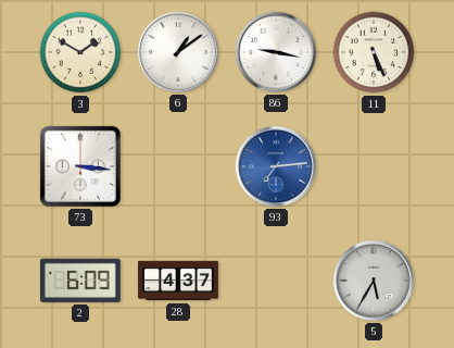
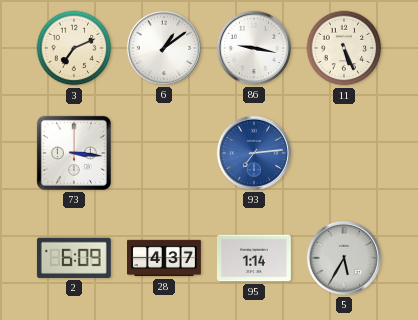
3: 1:50 -> 7:11 (74, 48)
95: none -> 1:14 (254, 258)
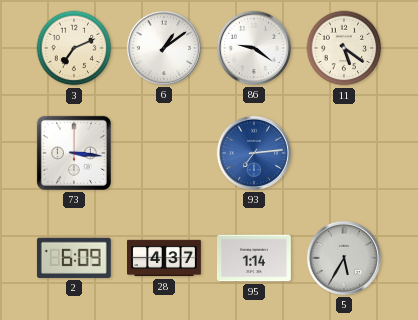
86: 9:17 -> 9:21 (254, 48)
11: 5:26 -> 5:21 (344, 48)
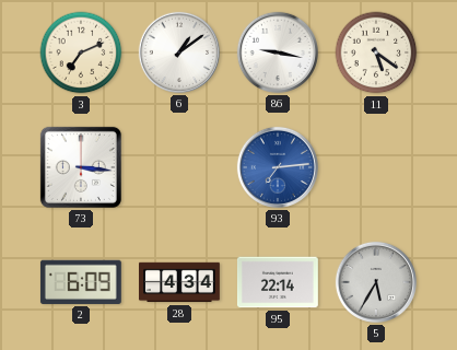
86: 9:21 -> 9:17 (278, 52)
28: 4:37 -> 4:34 (180, 282)
95: 1:14 -> 22:14 (278, 282)
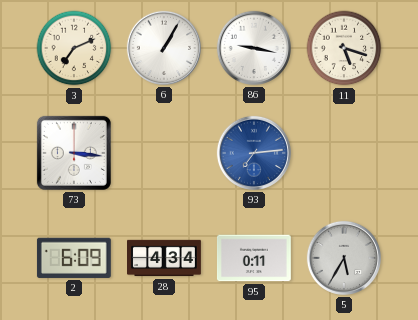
6: 1:09 -> 1:05 (164, 48)
11: 5:21 -> 5:18 (344, 48)
95: 22:14 -> 0:11 (254, 258)
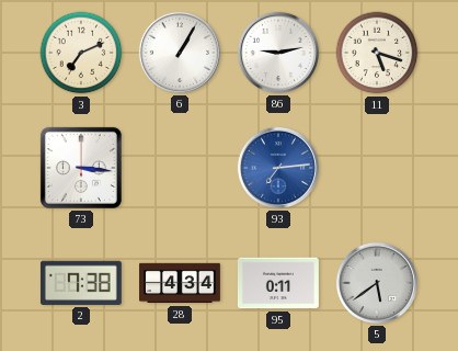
86: 9:17 -> 9:13 (278, 53)
2: 6:09 -> 7:38 (81, 283)
5: 5:35 -> 5:39 (377, 283)
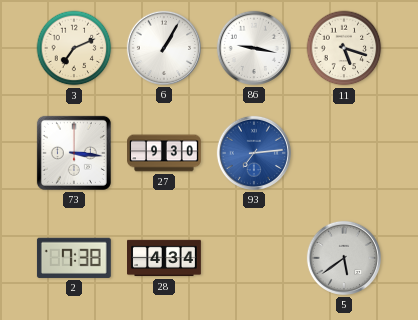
86: 9:13 -> 9:17 (254, 48)
27: none -> 9:30 (165, 153)
95: 0:11 -> none (278, 283)
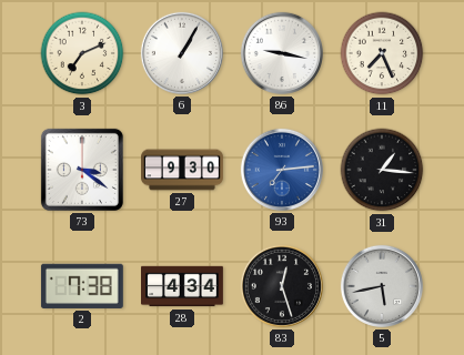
11: 5:18 -> 7:26 (382, 53)
73: 3:16 -> 3:21 (82, 170)
31: none -> 1:16 (382, 170)
83: none -> 12:27 (282, 286)
5: 5:39 -> 5:43 (382, 286)
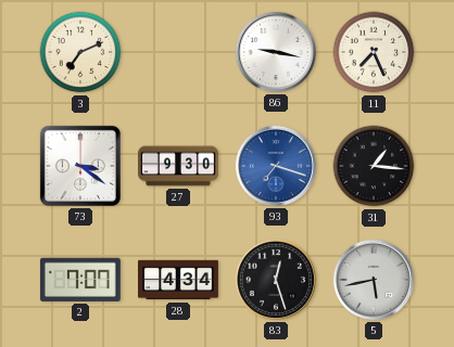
6: 1:05 -> none (182, 53)
93: 7:14 -> 7:18 (276, 166)
2: 7:38 -> 7:07 (80, 280)
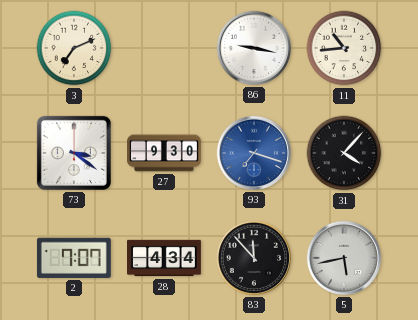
11: 7:26 -> 10:44 (344, 48)
31: 1:16 -> 4:07 (344, 153)
83: 12:27 -> 11:53 (254, 258)
